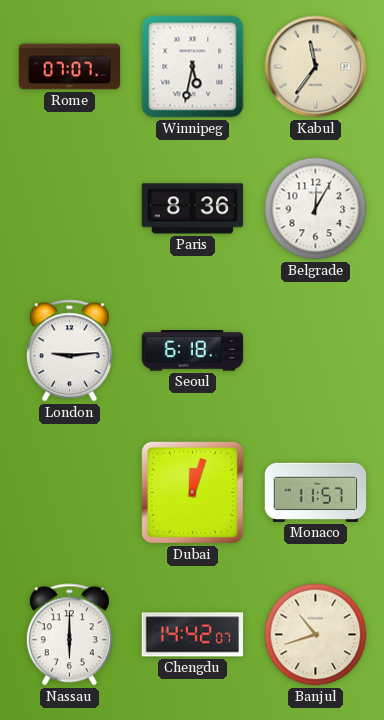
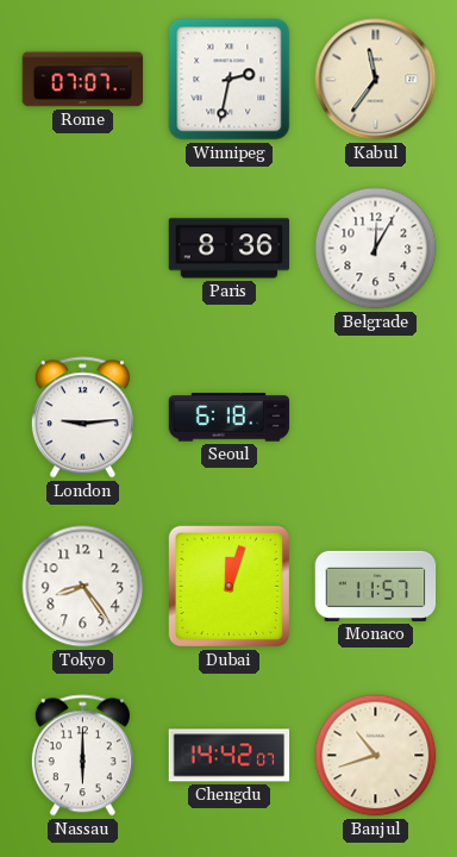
Winnipeg: 5:32 -> 2:32 (230, 80)
Tokyo: none -> 8:24 (83, 587)
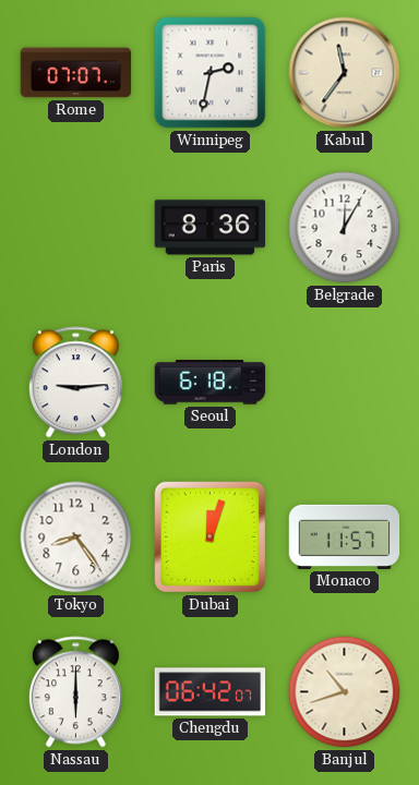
Chengdu: 14:42 -> 06:42 (211, 692)
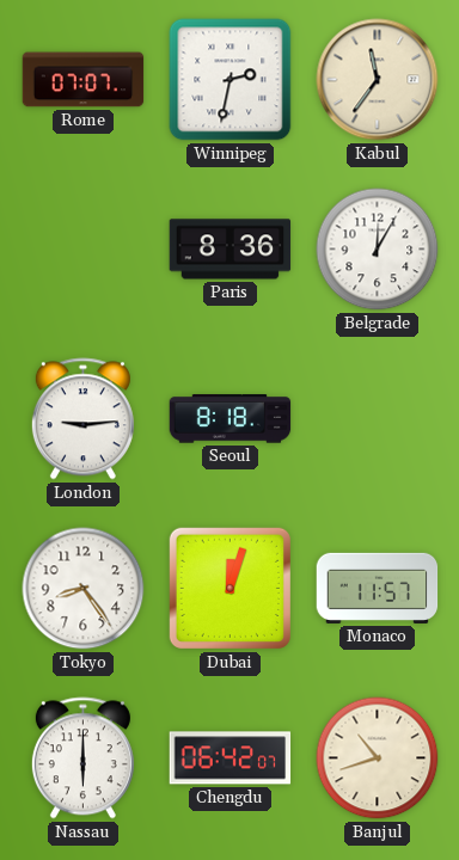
Seoul: 6:18 -> 8:18 (231, 419)
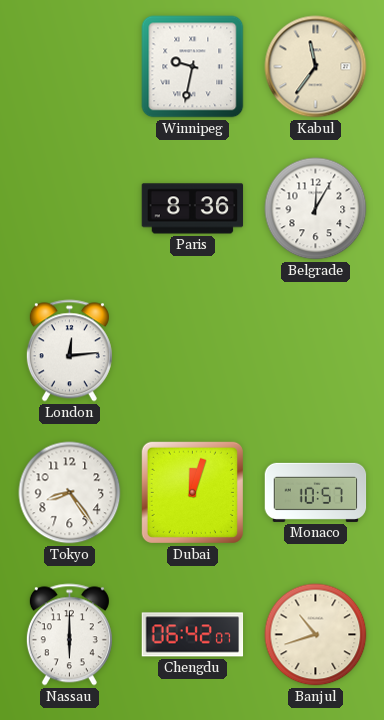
Rome: 07:07 -> none (84, 80)
Winnipeg: 2:32 -> 9:32 (193, 67)
London: 9:14 -> 12:14 (69, 351)
Seoul: 8:18 -> none (231, 419)
Monaco: 11:57 -> 10:57 (316, 492)
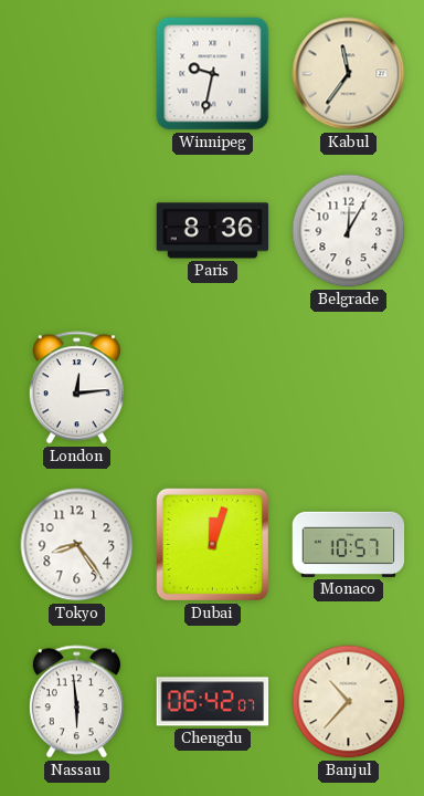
Nassau: 6:00 -> 5:59 (76, 702)
Banjul: 10:42 -> 10:37 (349, 702)
